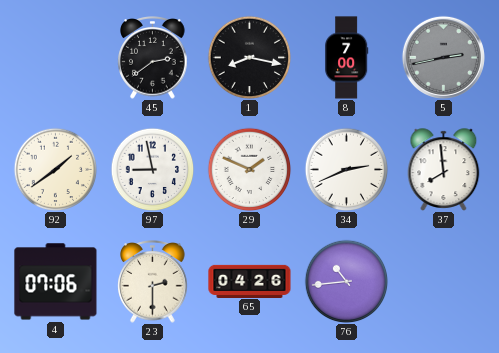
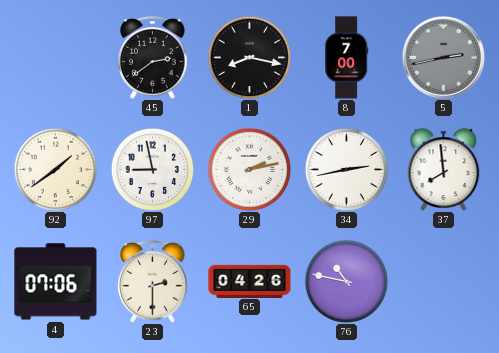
29: 1:49 -> 2:13 (249, 169)
34: 2:41 -> 2:43 (346, 169)
76: 10:44 -> 10:47 (346, 281)
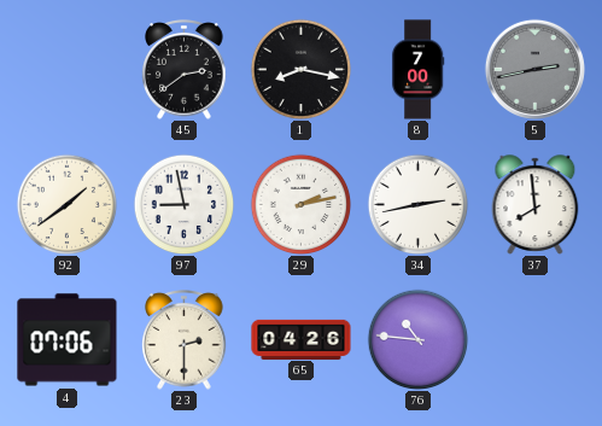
76: 10:47 -> 10:46 (417, 339)
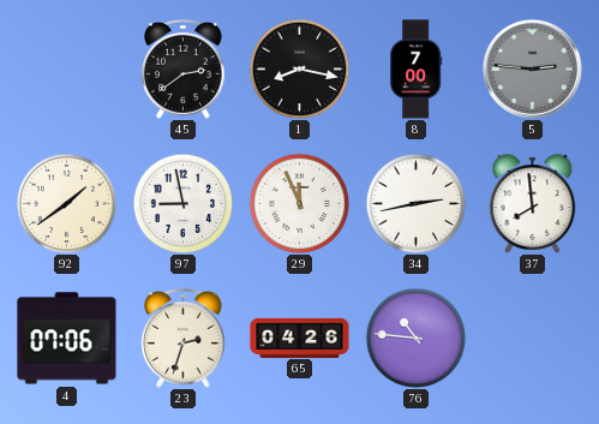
5: 2:43 -> 2:46 (532, 68)
29: 2:13 -> 11:56 (299, 203)
23: 2:30 -> 2:33 (184, 339)
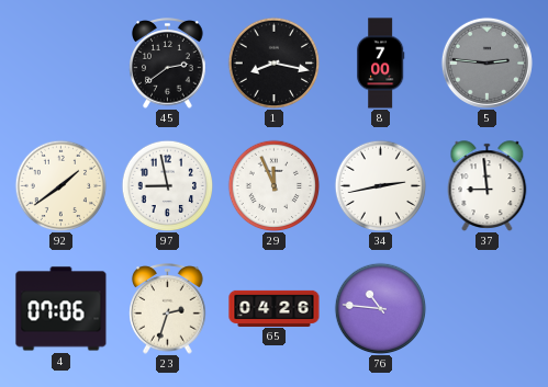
37: 7:59 -> 8:59 (488, 186)
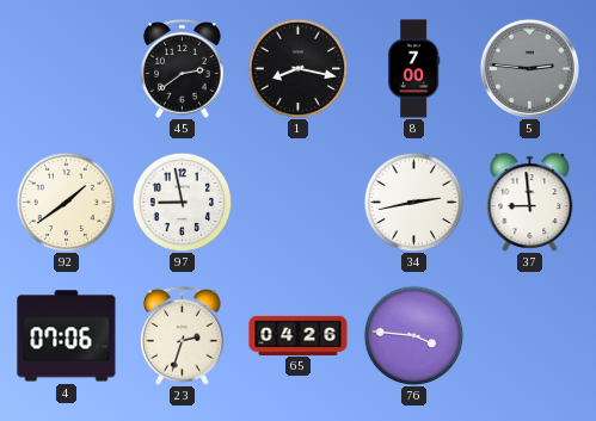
29: 11:56 -> none (273, 185)
76: 10:46 -> 3:46 (413, 335)
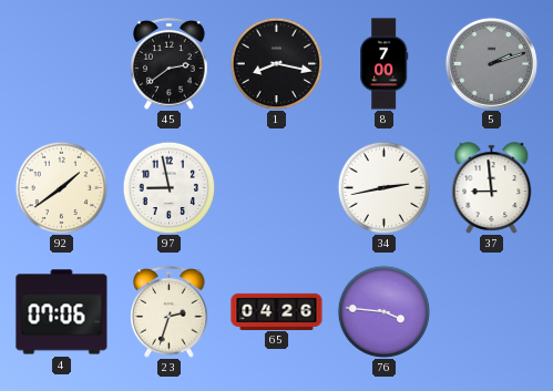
5: 2:46 -> 2:12 (491, 63)
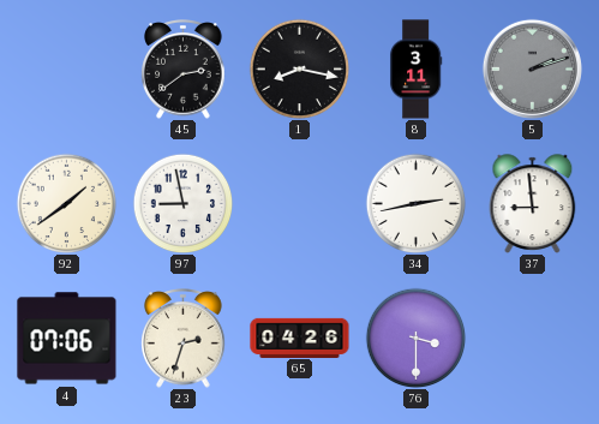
8: 7:00 -> 3:11 (415, 70)
76: 3:46 -> 3:30 (415, 338)
